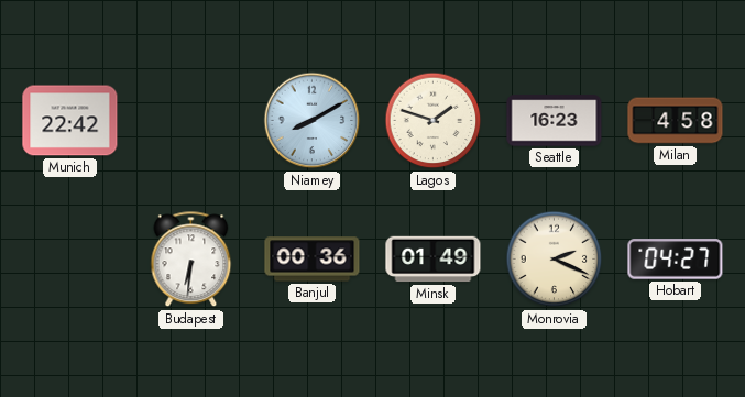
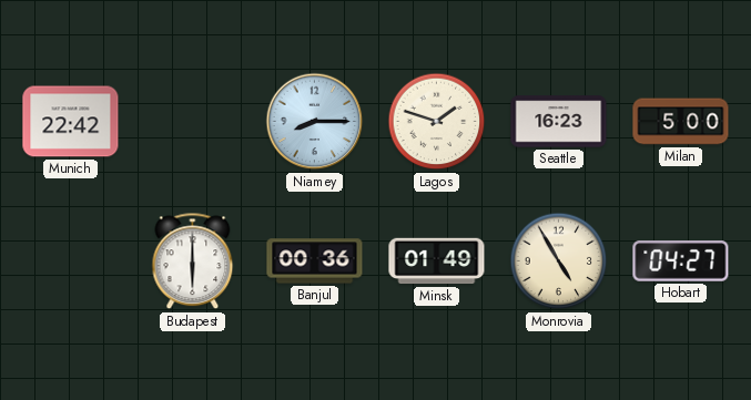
Niamey: 8:10 -> 8:15 (315, 122)
Milan: 4:58 -> 5:00 (681, 122)
Budapest: 6:31 -> 6:00 (193, 261)
Monrovia: 2:19 -> 4:55 (559, 261)
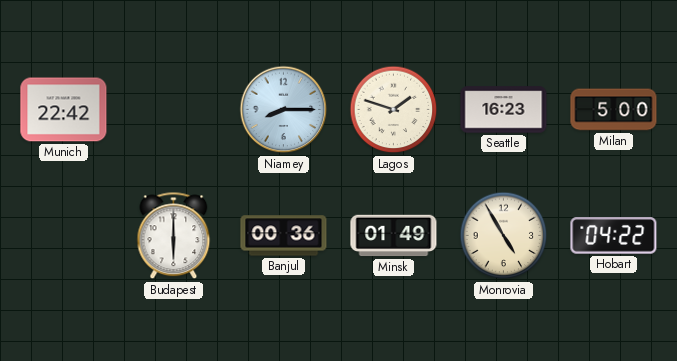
Hobart: 04:27 -> 04:22 (614, 236)
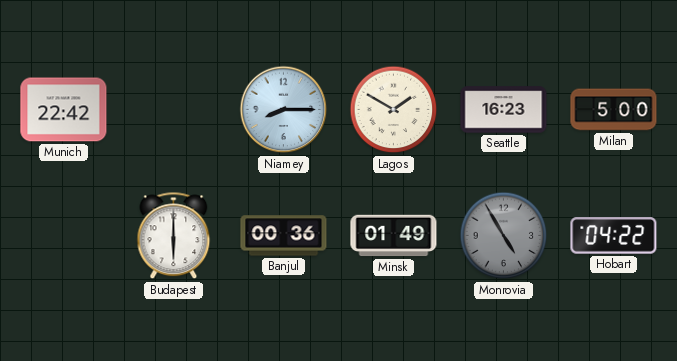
Lagos: 1:48 -> 1:50 (394, 110)
Monrovia dial: cream -> grey (504, 236)
